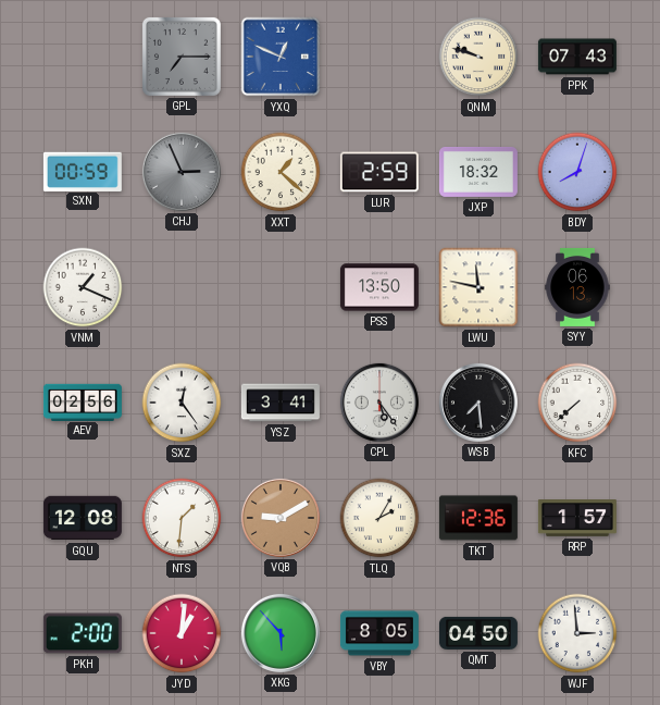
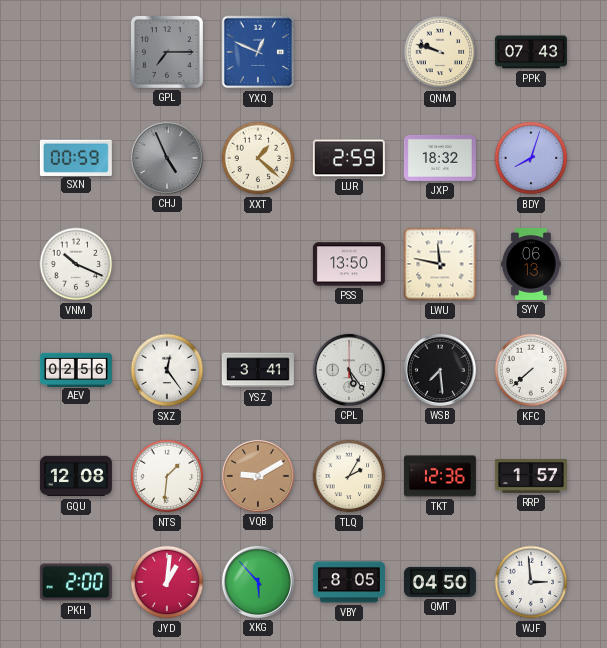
CHJ: 2:56 -> 4:56 (167, 158)
VNM: 1:19 -> 10:19 (76, 264)
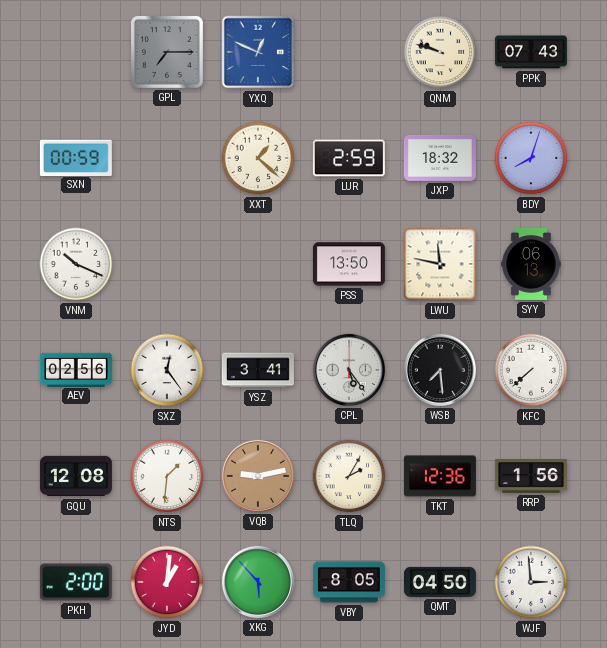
CHJ: 4:56 -> none (167, 158)
VQB: 9:10 -> 9:13 (258, 476)
RRP: 1:57 -> 1:56 (531, 476)
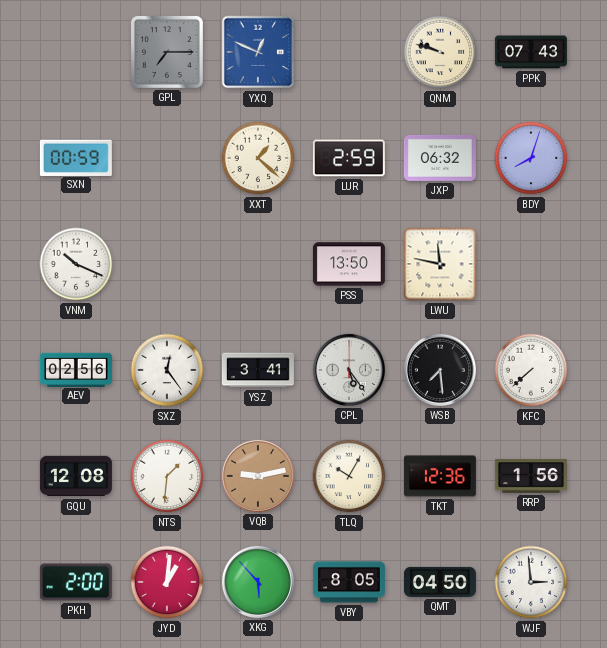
JXP: 18:32 -> 06:32 (440, 158)
SYY: 06:13 -> none (531, 264)
TLQ: 2:05 -> 10:05 (349, 476)
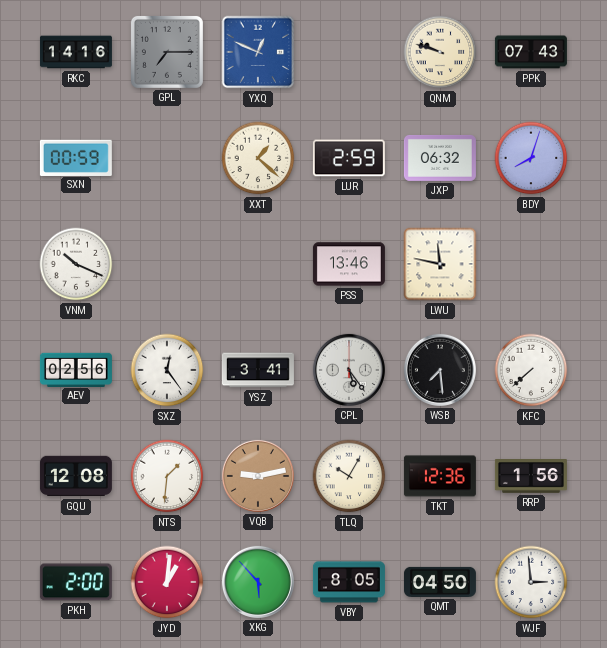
RKC: none -> 14:16 (76, 52)
PSS: 13:50 -> 13:46 (349, 264)
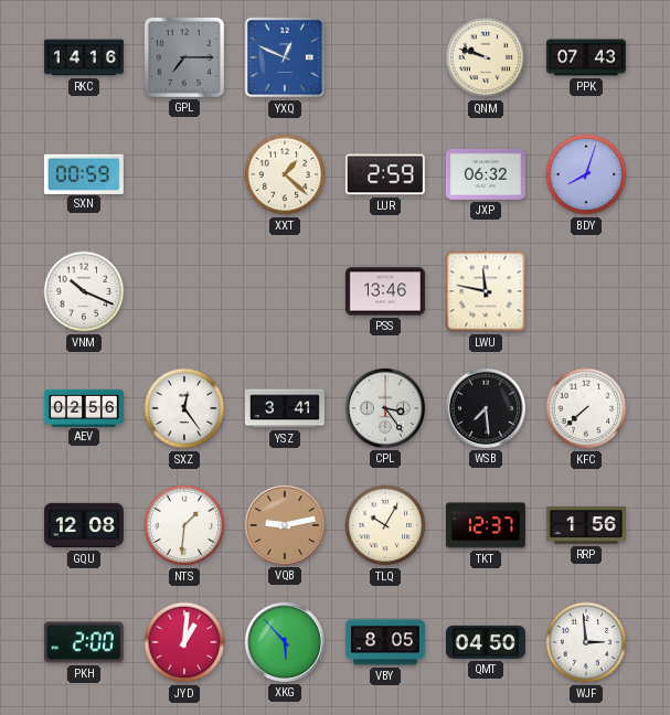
CPL: 5:24 -> 3:24 (385, 408)
TKT: 12:36 -> 12:37 (486, 525)
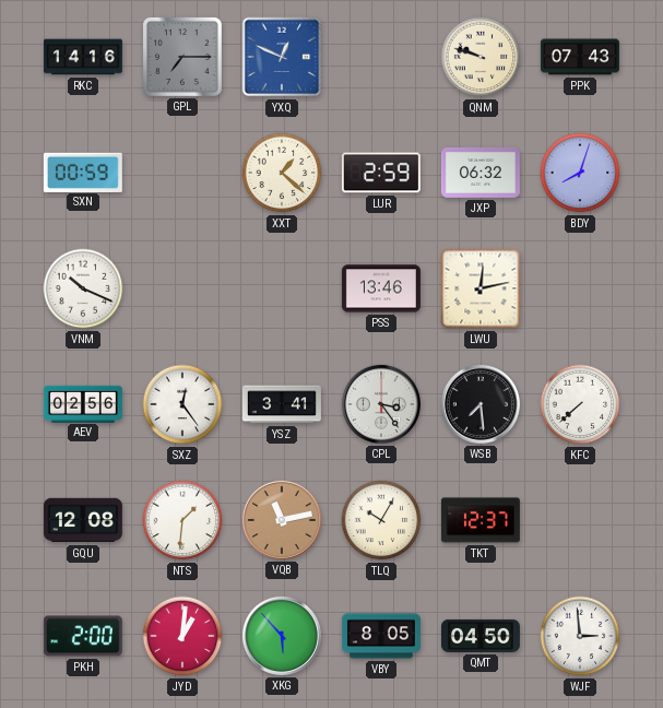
LWU: 11:47 -> 12:13 (481, 288)
VQB: 9:13 -> 11:13 (282, 520)
RRP: 1:56 -> none (586, 525)
